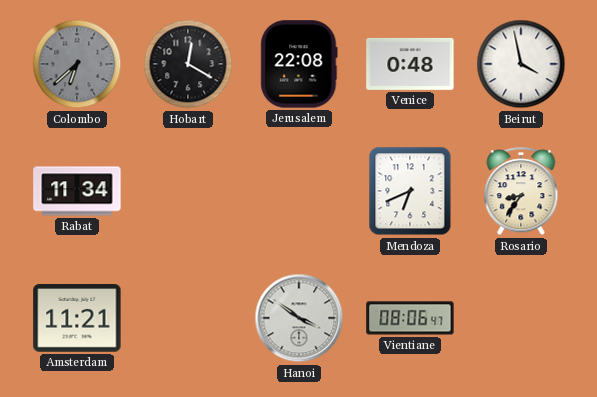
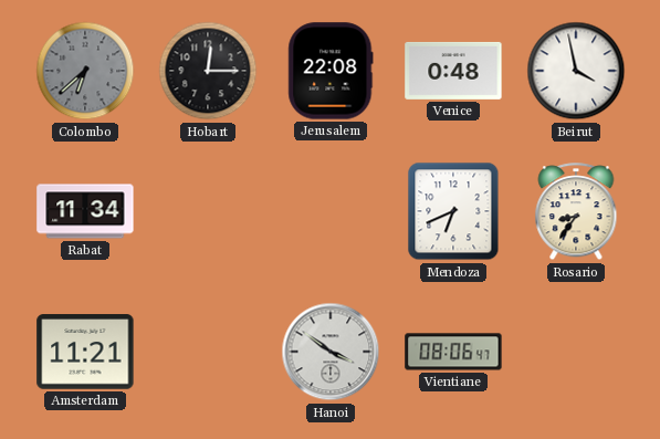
Hobart: 12:20 -> 12:15 (208, 71)
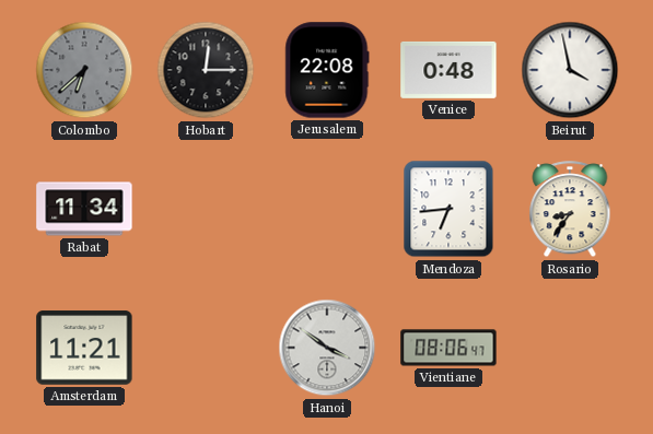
Mendoza: 6:41 -> 6:44 (448, 209)
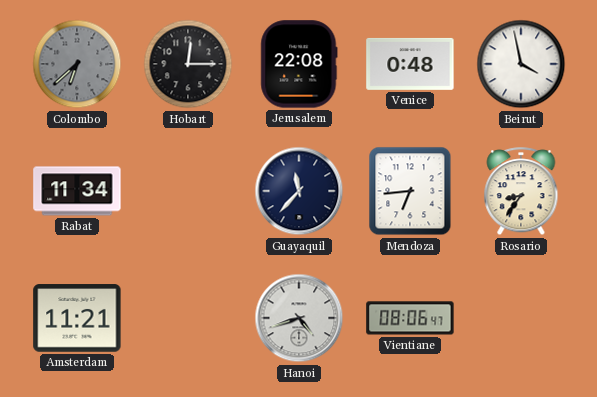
Guayaquil: none -> 11:37 (299, 191)
Hanoi: 3:51 -> 4:42 (299, 318)
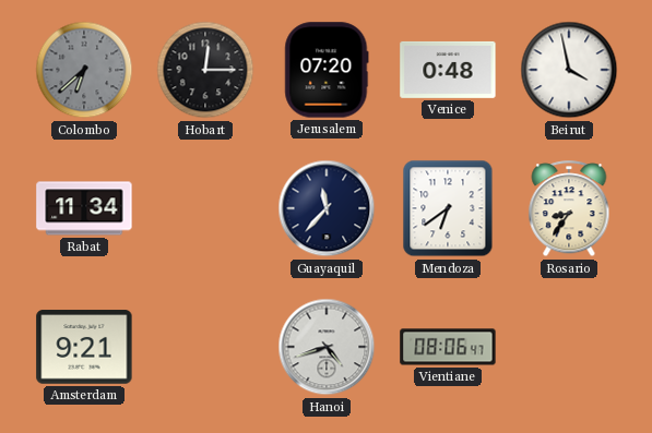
Jerusalem: 22:08 -> 07:20 (327, 70)
Mendoza: 6:44 -> 6:39 (448, 208)
Amsterdam: 11:21 -> 9:21 (84, 347)
